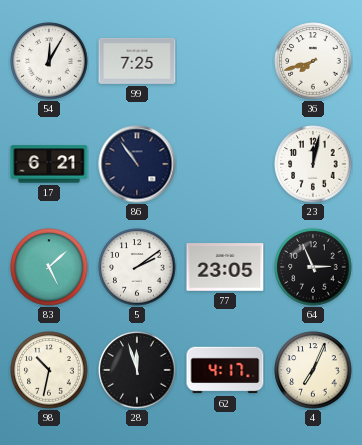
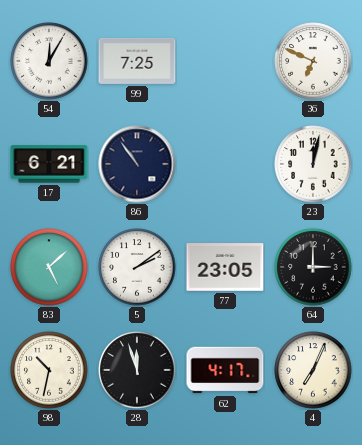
36: 7:42 -> 6:49 (313, 61)
64: 2:56 -> 3:00 (313, 267)
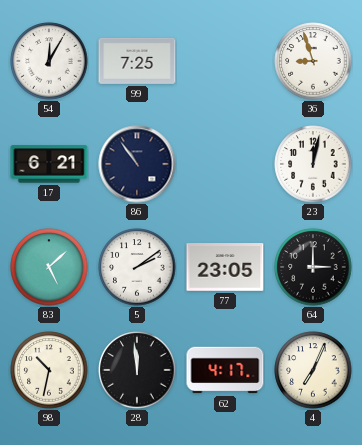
36: 6:49 -> 8:57 (313, 61)
28: 11:57 -> 11:59 (137, 370)
